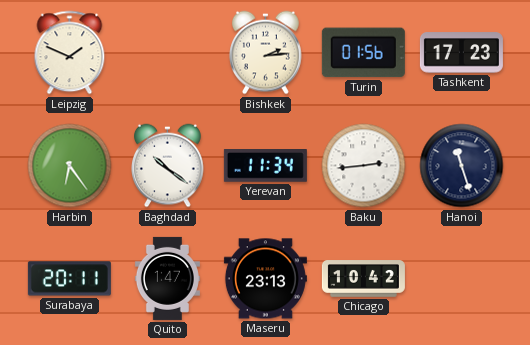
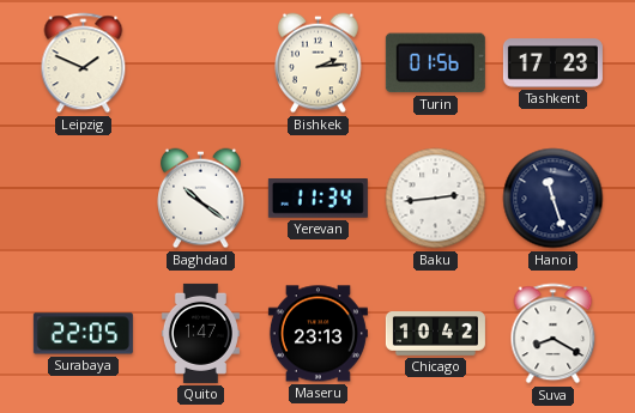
Harbin: 6:24 -> none (70, 166)
Surabaya: 20:11 -> 22:05 (83, 334)
Suva: none -> 8:20 (554, 334)
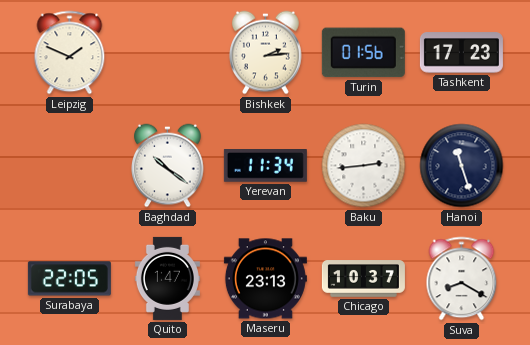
Chicago: 10:42 -> 10:37 (363, 279)
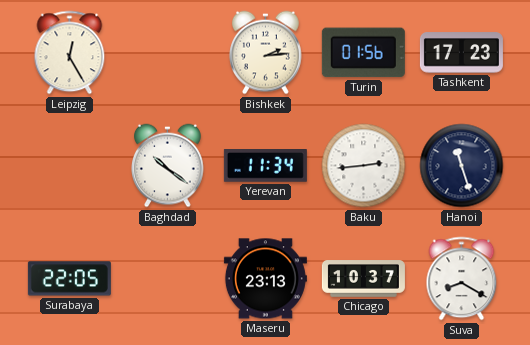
Leipzig: 1:49 -> 12:25 (70, 53)
Quito: 1:47 -> none (167, 278)
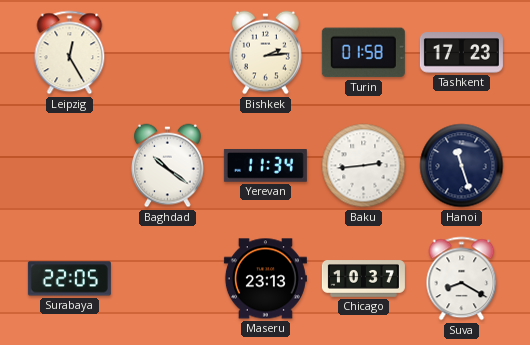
Turin: 01:56 -> 01:58 (363, 53)
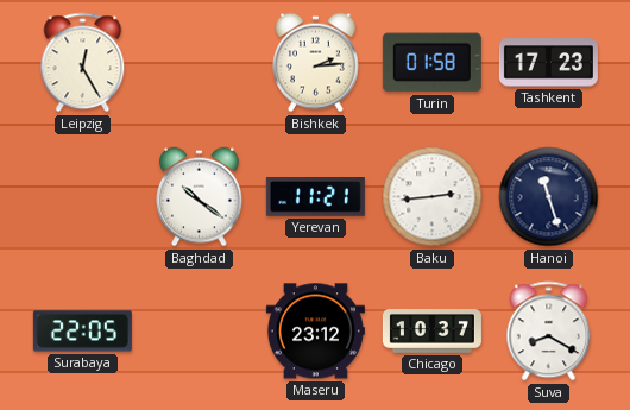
Yerevan: 11:34 -> 11:21 (315, 197)
Maseru: 23:13 -> 23:12 (315, 332)
